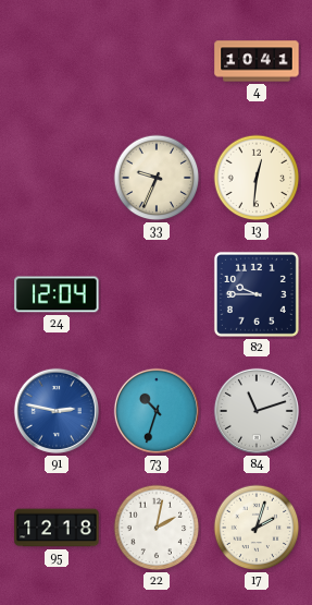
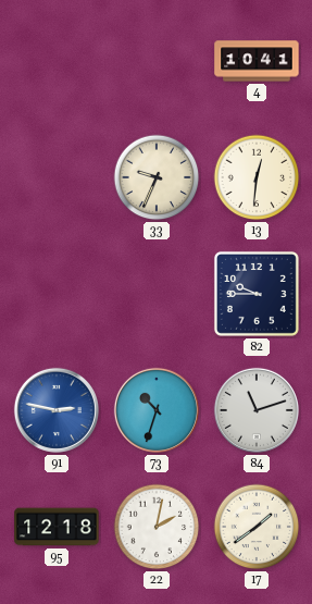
24: 12:04 -> none (57, 294)
17: 2:03 -> 1:39 (257, 527)
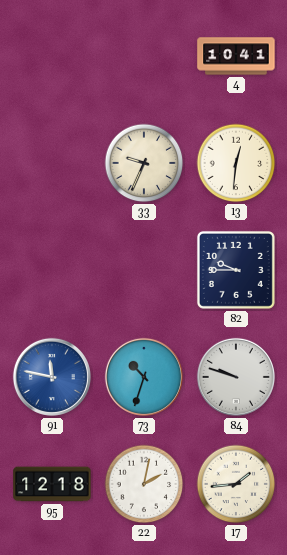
91: 2:47 -> 11:47 (52, 377)
84: 11:12 -> 9:48 (236, 377)
17: 1:39 -> 1:44 (236, 484)
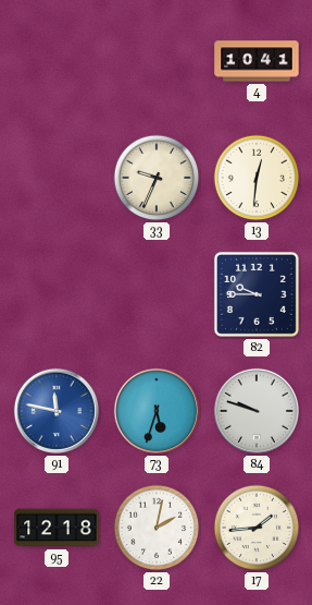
73: 10:33 -> 5:33 (157, 411)
